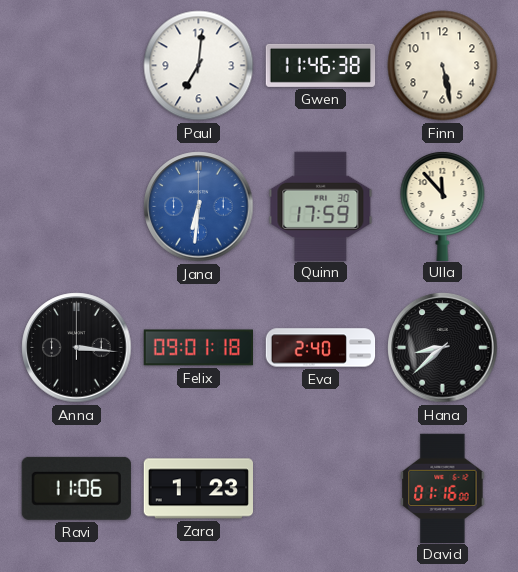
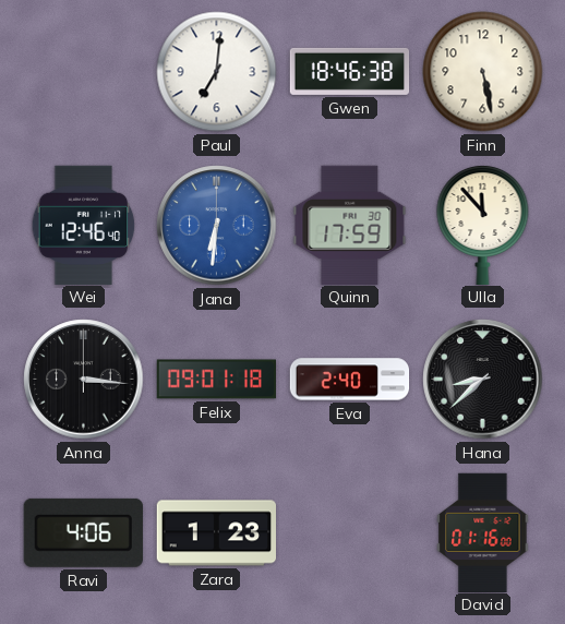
Gwen: 11:46 -> 18:46 (350, 71)
Wei: none -> 12:46 (84, 225)
Ravi: 11:06 -> 4:06 (83, 532)
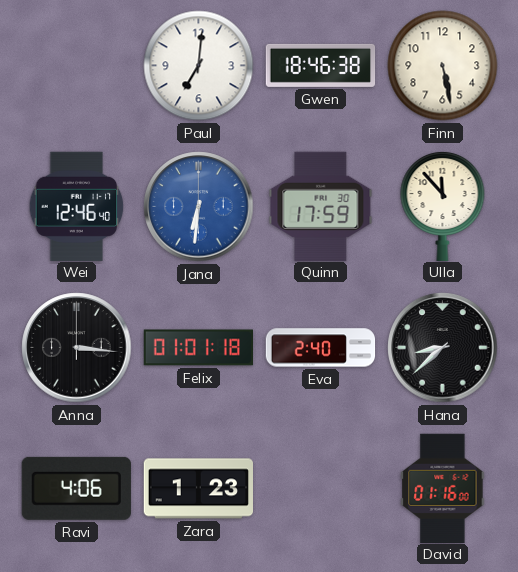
Felix: 09:01 -> 01:01 (198, 348)
